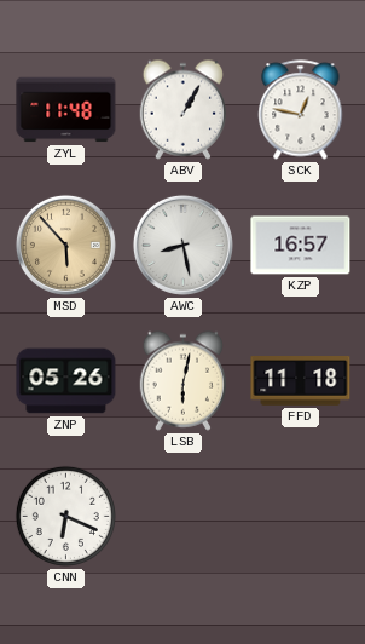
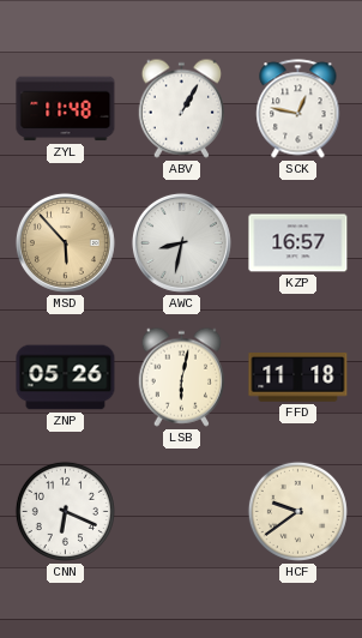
AWC: 8:28 -> 8:32 (181, 242)
HCF: none -> 9:39 (297, 511)
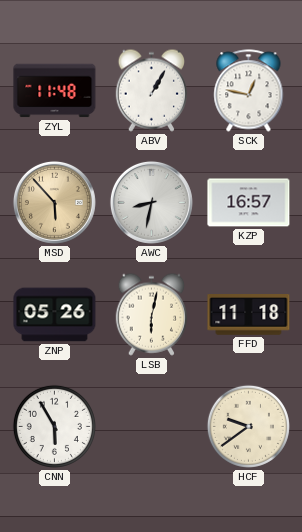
CNN: 6:19 -> 5:55 (54, 426)
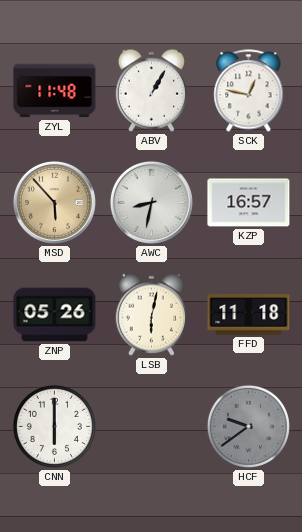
CNN: 5:55 -> 6:00 (54, 426)
HCF dial: cream -> grey (248, 426)
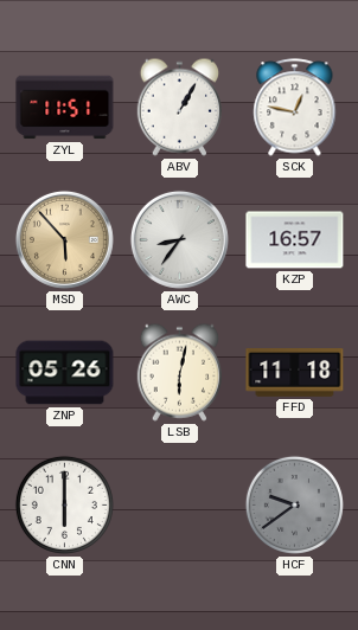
ZYL: 11:48 -> 11:51 (65, 108)
AWC: 8:32 -> 8:36 (179, 239)
